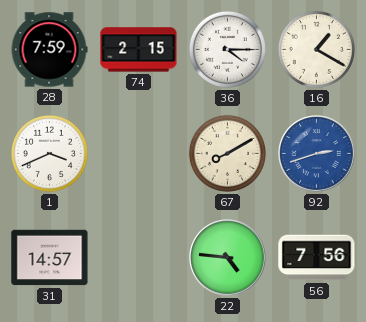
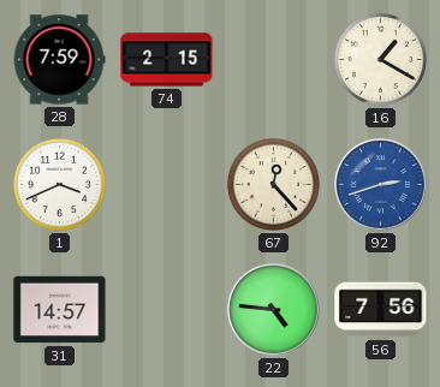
36: 4:15 -> none (227, 49)
67: 8:10 -> 12:23 (273, 184)
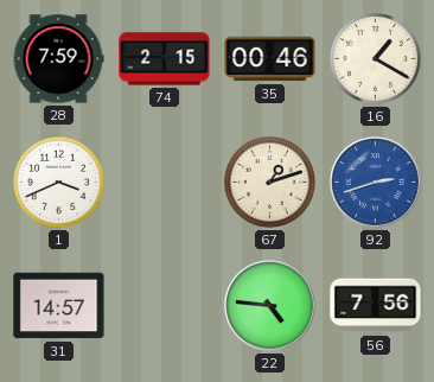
35: none -> 00:46 (270, 59)
67: 12:23 -> 1:12 (269, 182)
